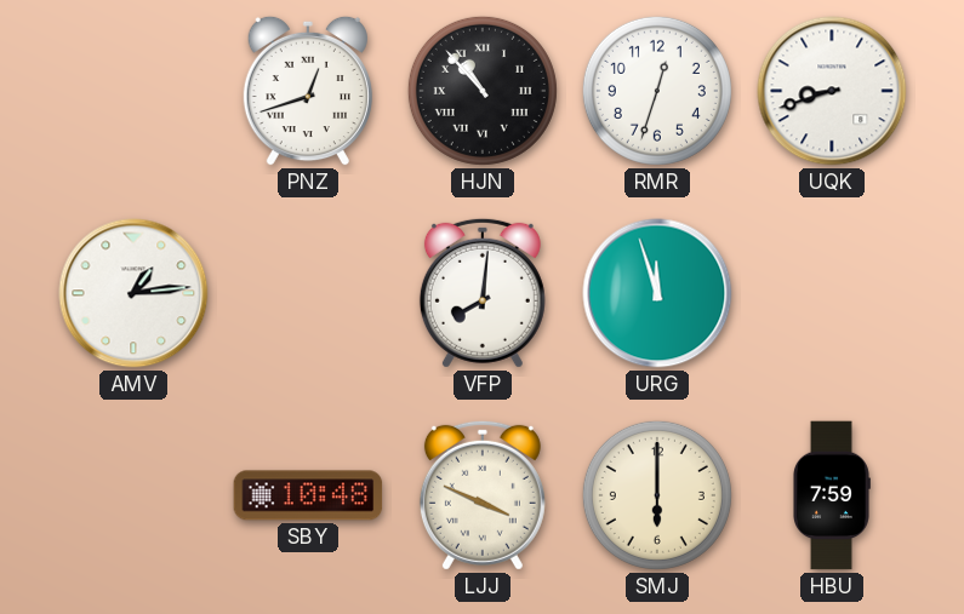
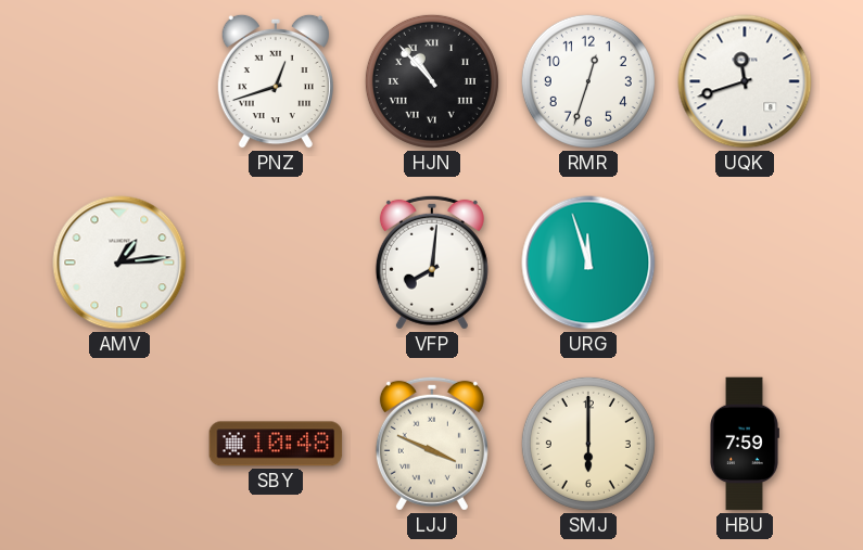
UQK: 8:42 -> 11:42 (745, 81)
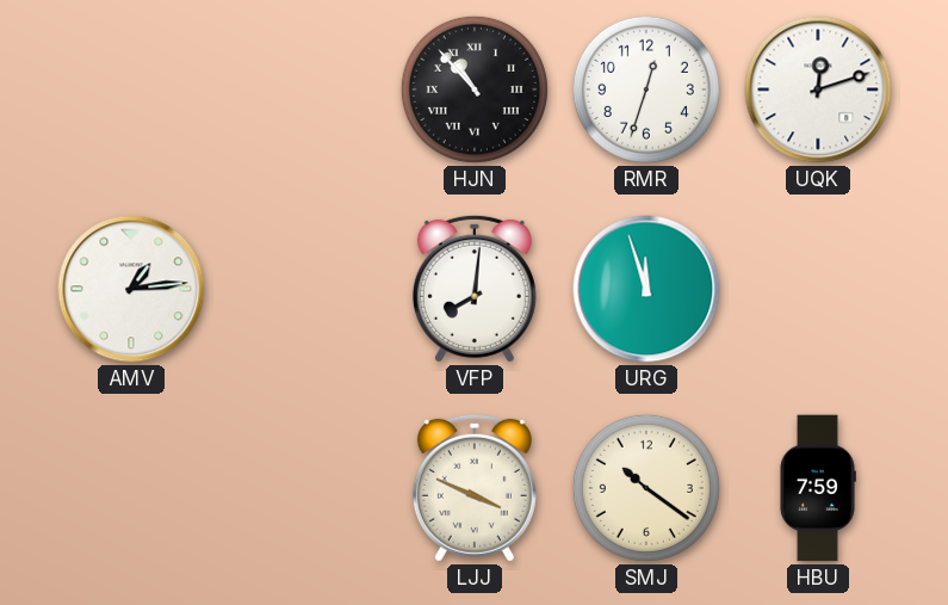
PNZ: 12:42 -> none (276, 81)
UQK: 11:42 -> 12:12 (818, 89)
SBY: 10:48 -> none (276, 444)
SMJ: 6:00 -> 10:21 (646, 488)
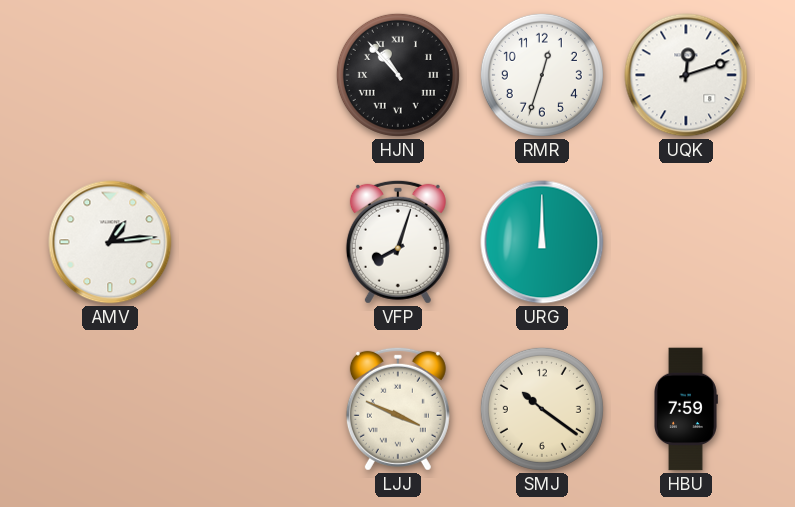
VFP: 8:01 -> 8:03 (398, 242)
URG: 11:57 -> 12:00 (542, 242)
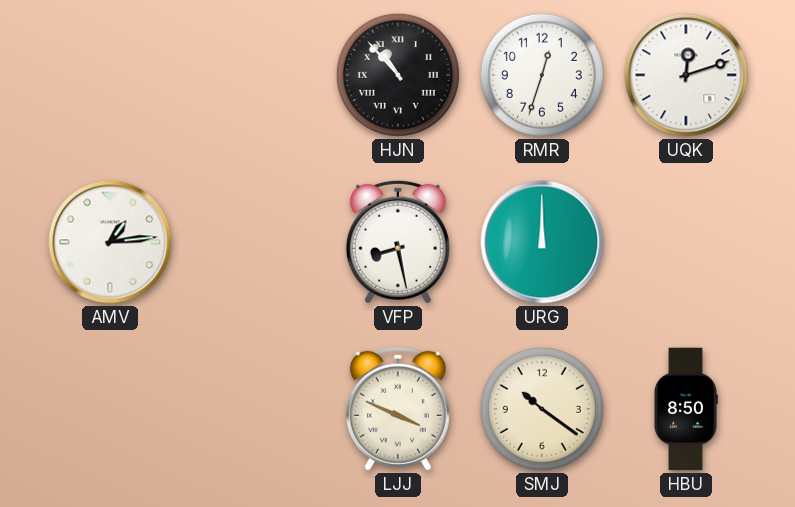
VFP: 8:03 -> 8:28 (398, 242)
HBU: 7:59 -> 8:50 (686, 409)
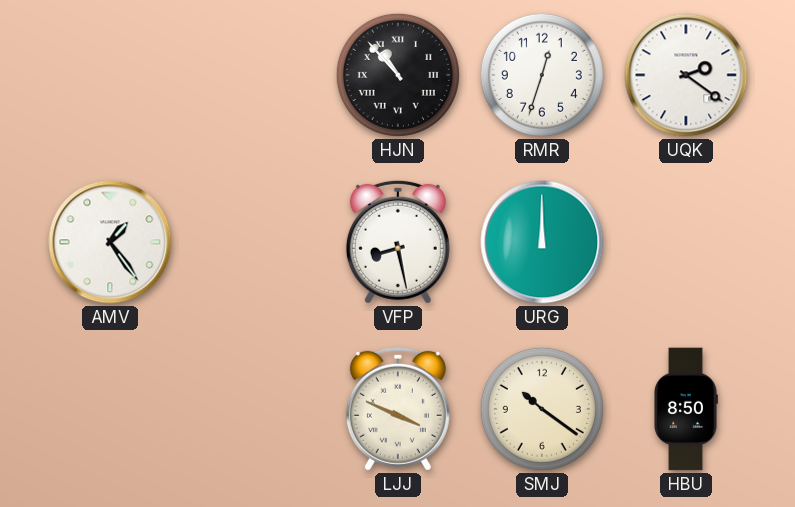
UQK: 12:12 -> 2:21 (686, 75)
AMV: 1:14 -> 1:24 (110, 242)
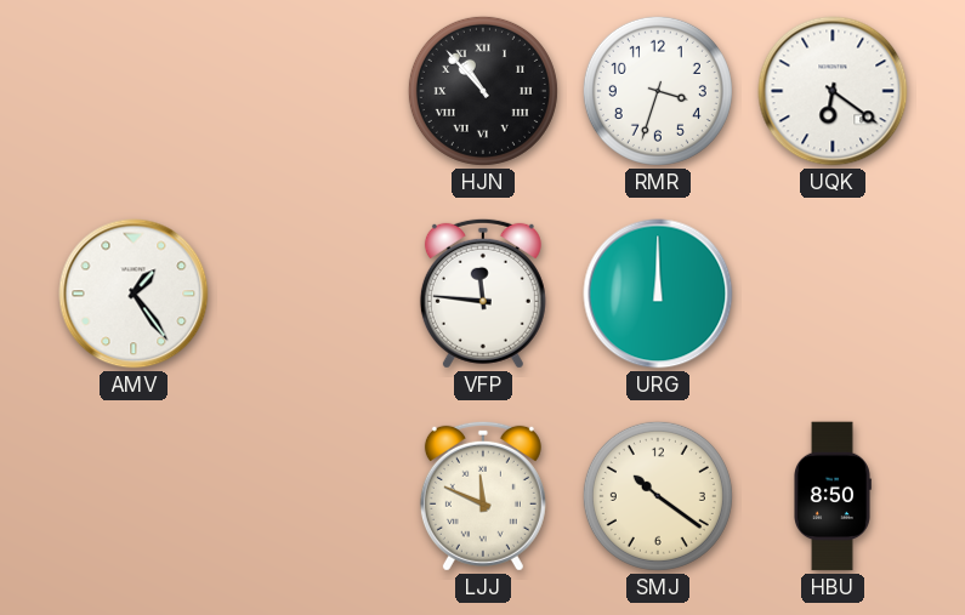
RMR: 12:33 -> 3:33 (658, 91)
UQK: 2:21 -> 6:21 (833, 91)
VFP: 8:28 -> 11:46 (483, 294)
LJJ: 3:49 -> 11:49 (483, 496)
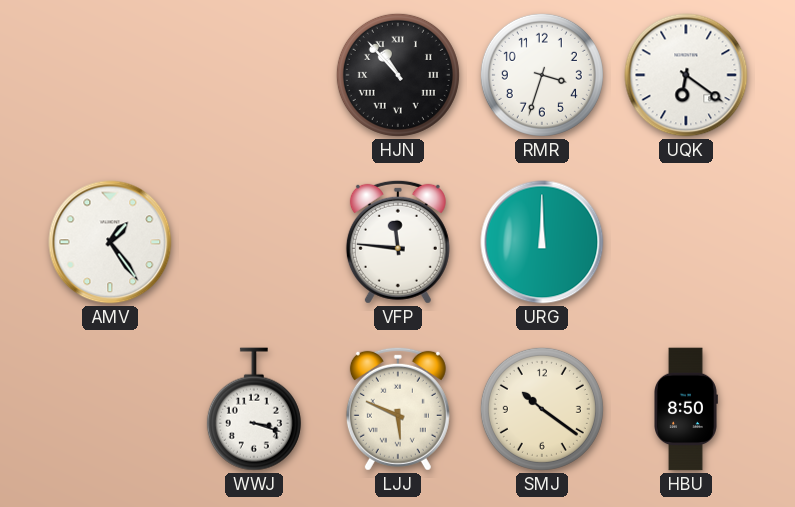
WWJ: none -> 3:18 (254, 409)
LJJ: 11:49 -> 5:49 (398, 409)
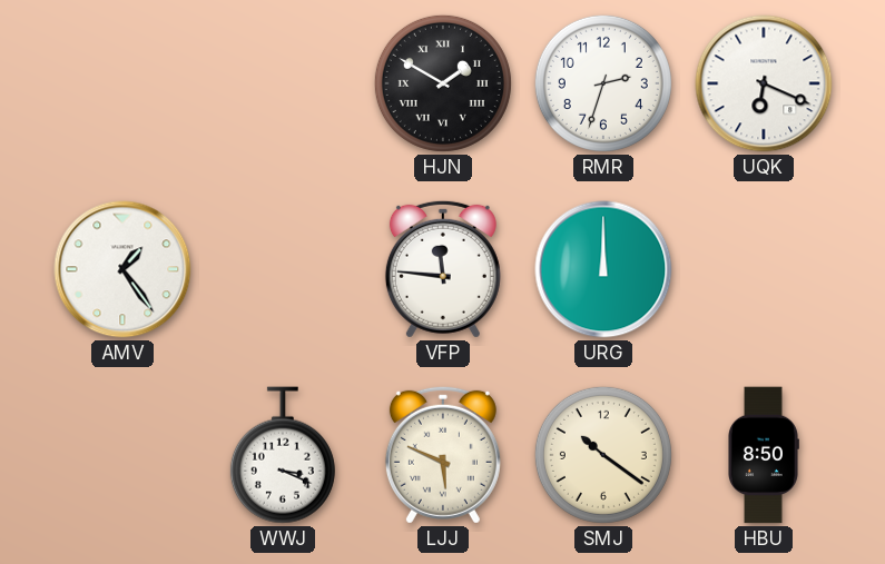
HJN: 10:53 -> 1:50 (443, 83)
RMR: 3:33 -> 2:33 (603, 83)
UQK: 6:21 -> 6:19 (764, 83)
WWJ: 3:18 -> 3:19 (283, 455)
